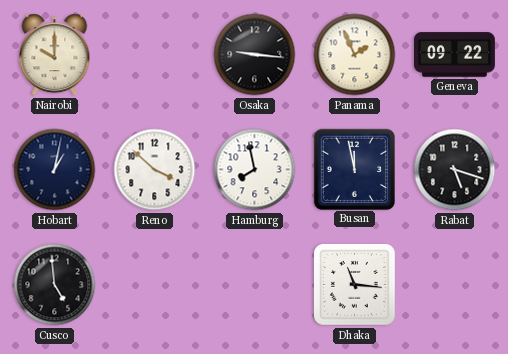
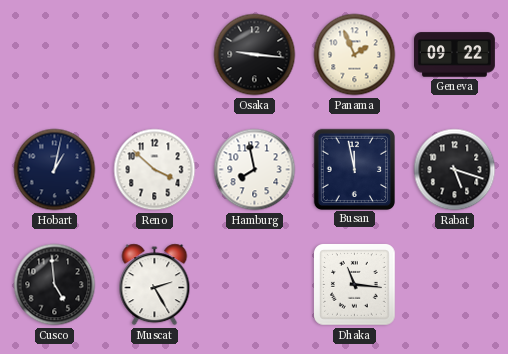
Nairobi: 10:00 -> none (55, 55)
Muscat: none -> 2:25 (155, 285)
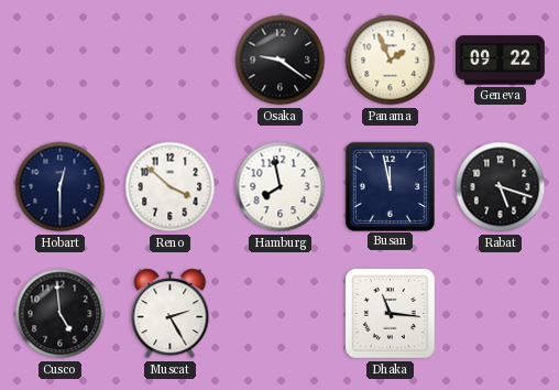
Osaka: 9:16 -> 9:21 (281, 61)
Hobart: 1:02 -> 12:30 (61, 187)
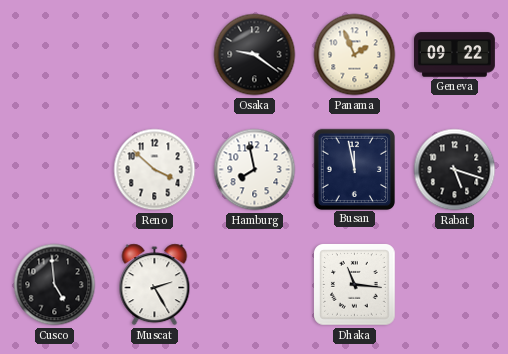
Hobart: 12:30 -> none (61, 187)
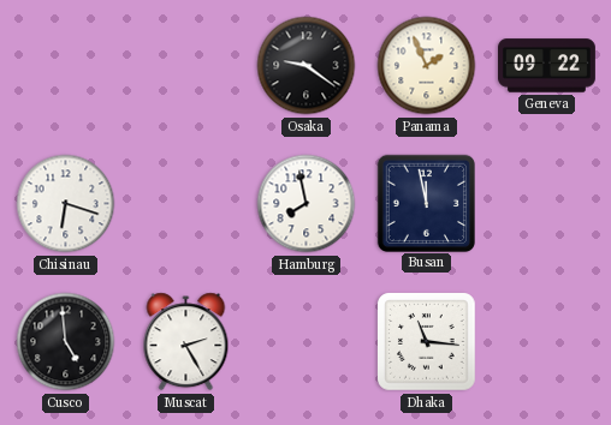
Chisinau: none -> 6:18 (66, 204)
Reno: 3:52 -> none (155, 170)
Rabat: 5:18 -> none (455, 170)
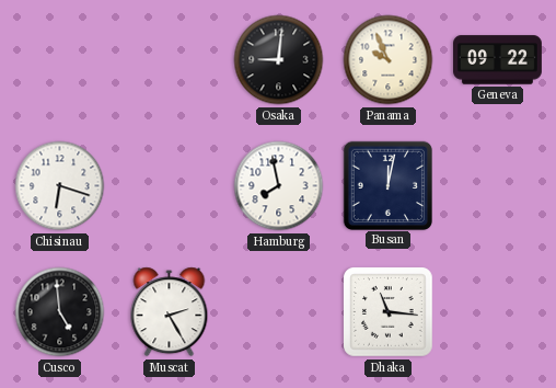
Osaka: 9:21 -> 9:01 (279, 60)
Panama: 1:56 -> 9:56 (389, 60)
Busan: 11:58 -> 12:02 (387, 185)
